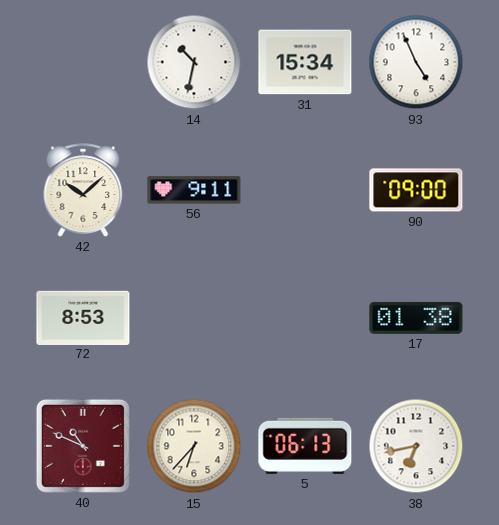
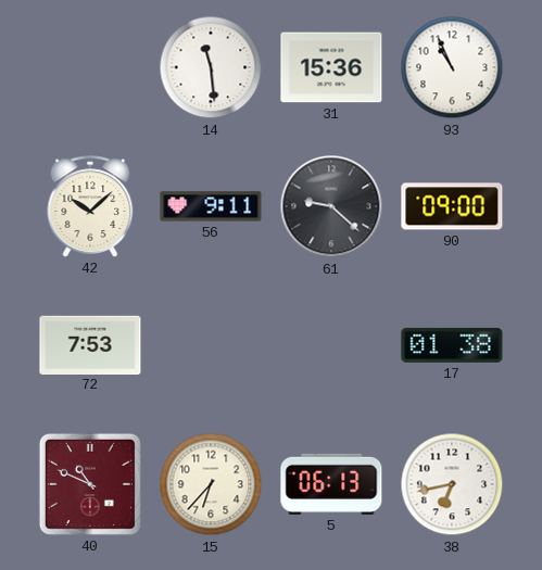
14: 10:32 -> 11:29 (211, 67)
31: 15:34 -> 15:36 (331, 67)
93: 4:56 -> 10:56 (452, 67)
61: none -> 9:22 (331, 206)
72: 8:53 -> 7:53 (90, 344)
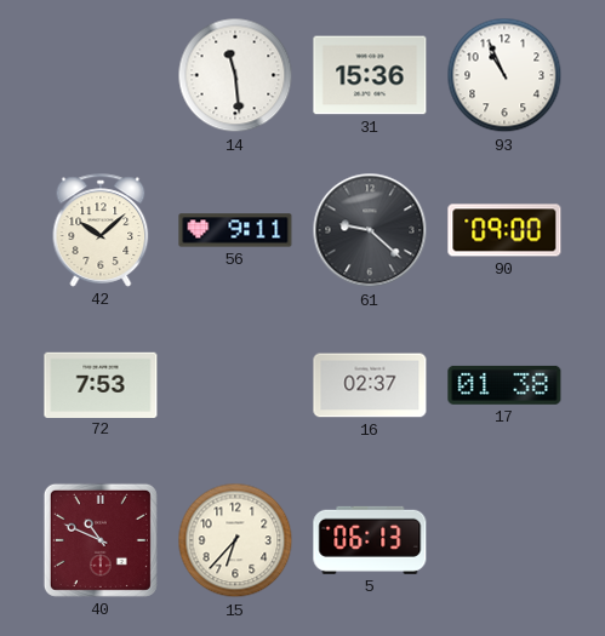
16: none -> 02:37 (370, 385)
38: 6:43 -> none (452, 484)
